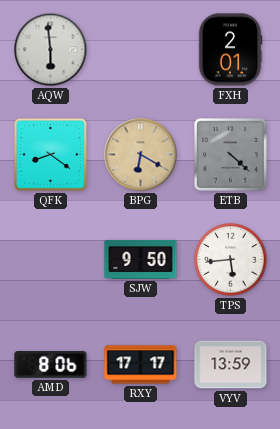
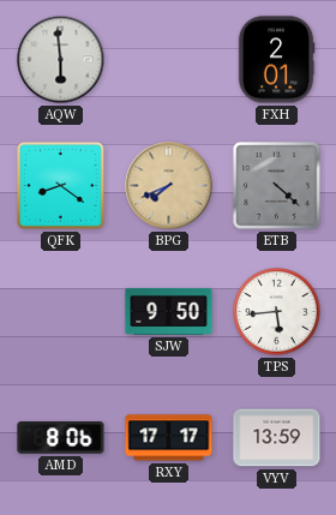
BPG: 6:20 -> 7:41 (169, 186)
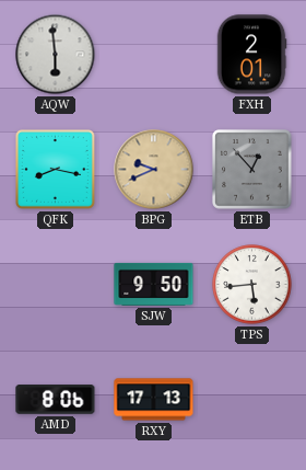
QFK: 8:21 -> 8:17 (56, 170)
BPG: 7:41 -> 9:41 (154, 170)
ETB: 4:22 -> 12:53 (252, 170)
RXY: 17:17 -> 17:13 (154, 400)
VYV: 13:59 -> none (277, 438)
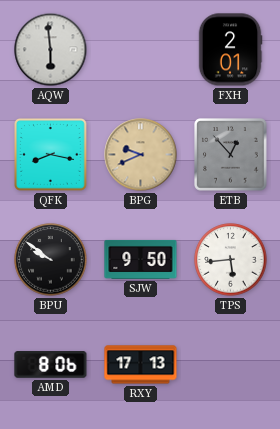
BPU: none -> 9:51 (51, 260)
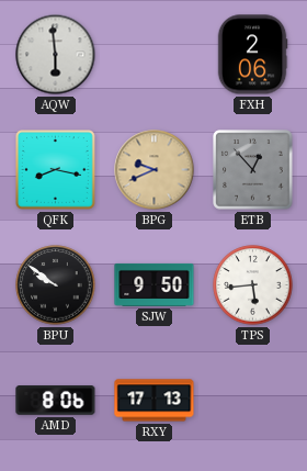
FXH: 2:01 -> 2:06 (252, 55)
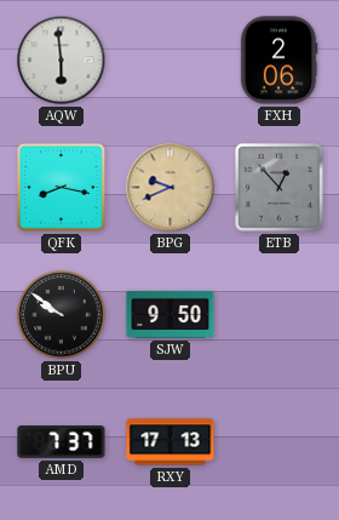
TPS: 5:44 -> none (253, 285)
AMD: 8:06 -> 7:37 (62, 442)
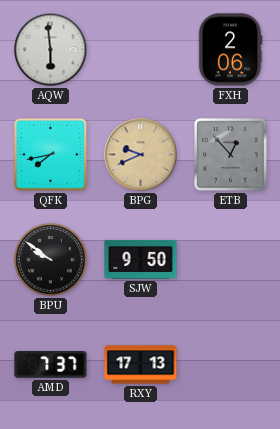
QFK: 8:17 -> 7:43 (51, 155)
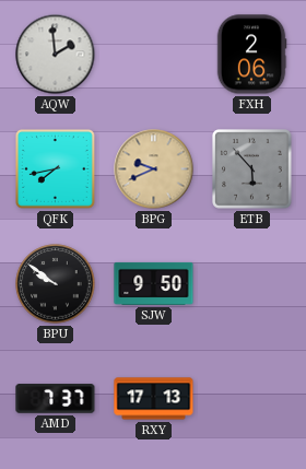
AQW: 5:59 -> 1:59 (56, 55)
ETB: 12:53 -> 5:53 (252, 169)
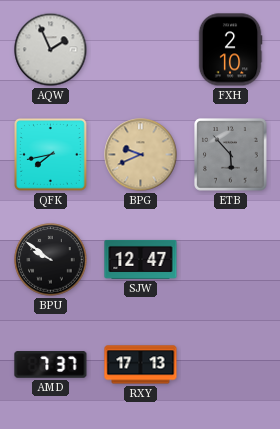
AQW: 1:59 -> 1:56 (51, 50)
FXH: 2:06 -> 2:10 (230, 50)
SJW: 9:50 -> 12:47 (141, 259)
